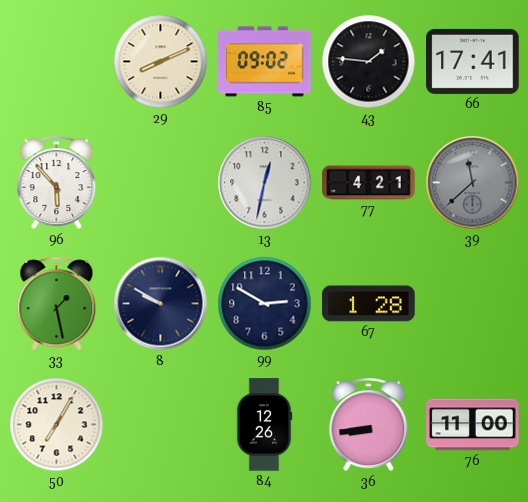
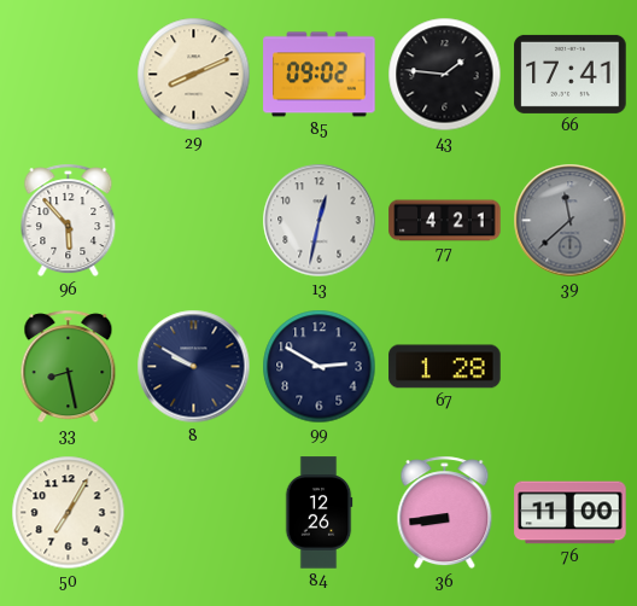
33: 1:28 -> 8:28 (69, 367)
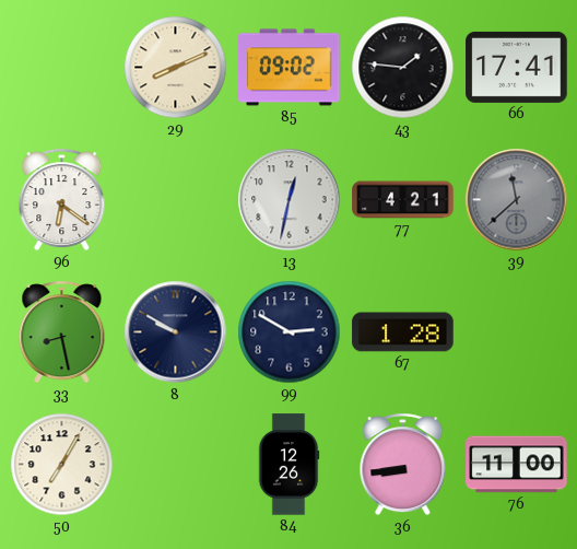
96: 5:53 -> 6:21 (62, 200)
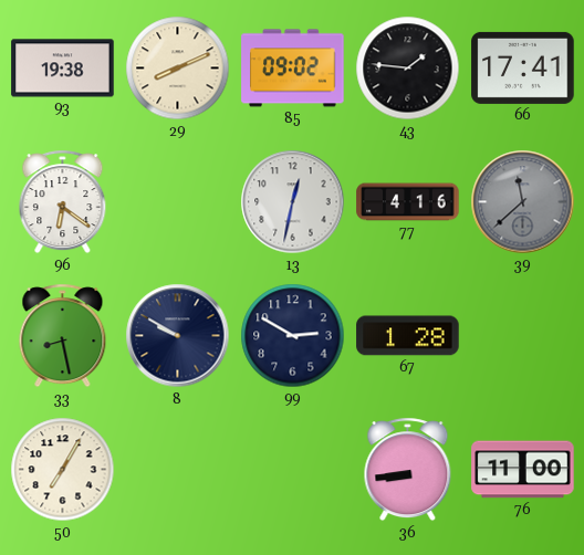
93: none -> 19:38 (63, 69)
77: 4:21 -> 4:16 (408, 202)
84: 12:26 -> none (288, 465)
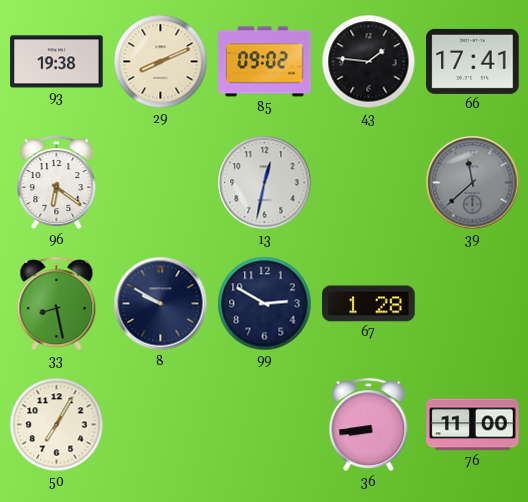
77: 4:16 -> none (408, 202)
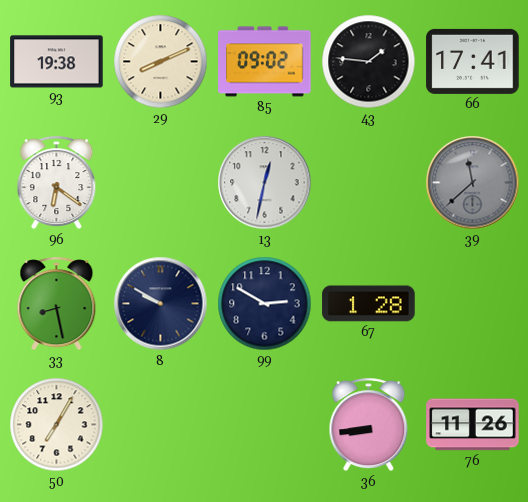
76: 11:00 -> 11:26 (473, 425)
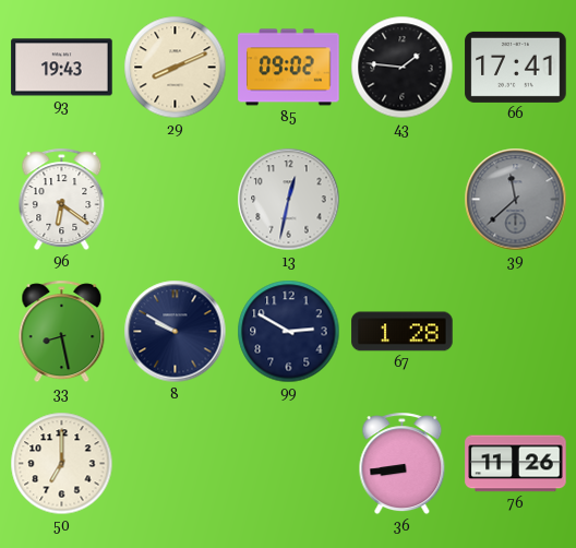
93: 19:38 -> 19:43 (62, 68)
50: 7:05 -> 7:00 (62, 464)
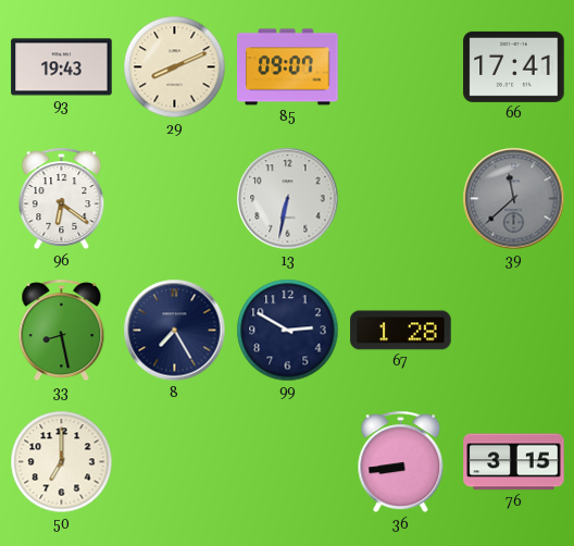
85: 09:02 -> 09:07 (288, 67)
43: 1:46 -> none (403, 68)
13: 12:32 -> 6:32 (288, 199)
8: 9:50 -> 7:25 (175, 331)
76: 11:26 -> 3:15 (514, 462)
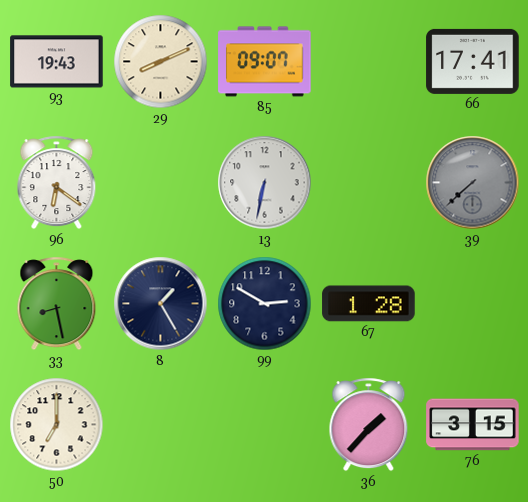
39: 11:38 -> 7:38 (473, 183)
8: 7:25 -> 1:25 (161, 304)
36: 8:44 -> 1:37 (369, 425)
